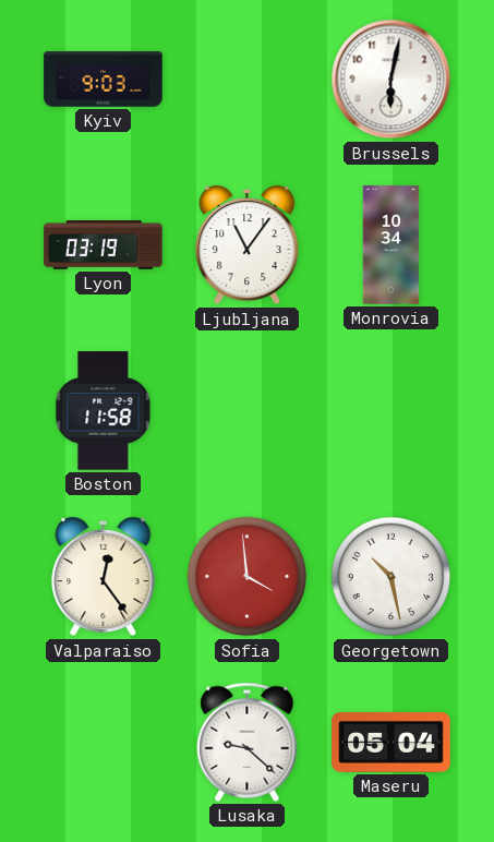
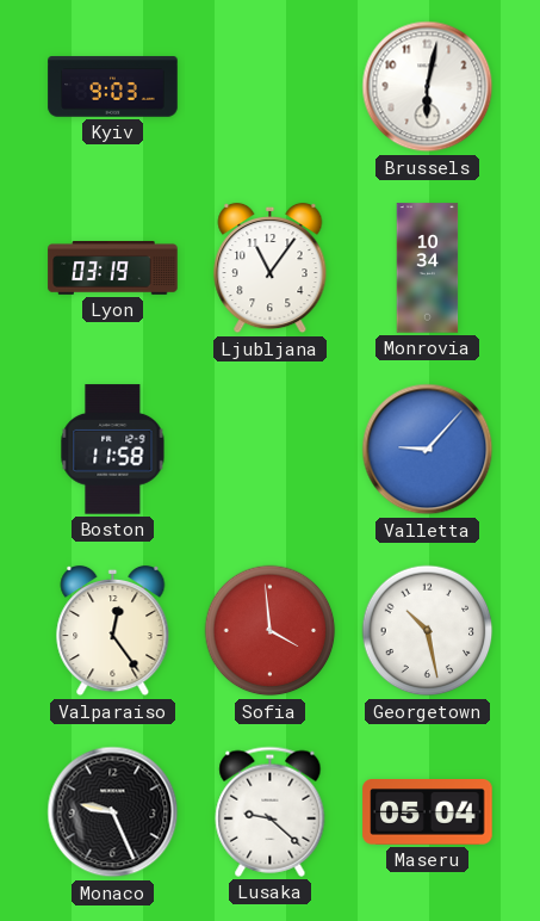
Valletta: none -> 9:07 (428, 450)
Monaco: none -> 9:26 (113, 812)
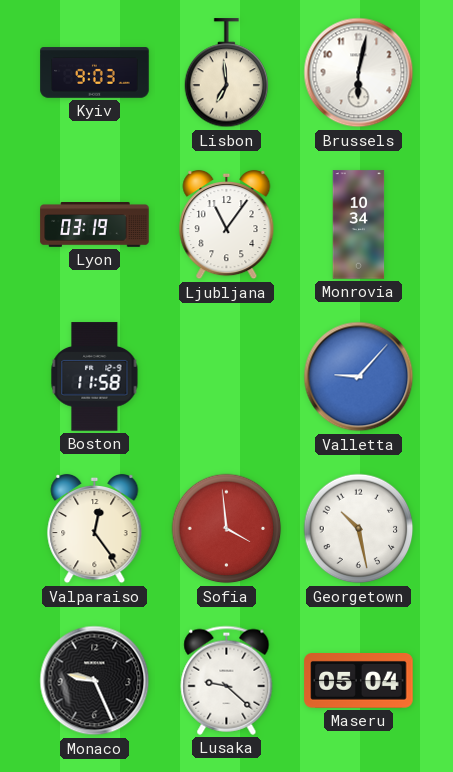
Lisbon: none -> 6:59 (227, 73)
